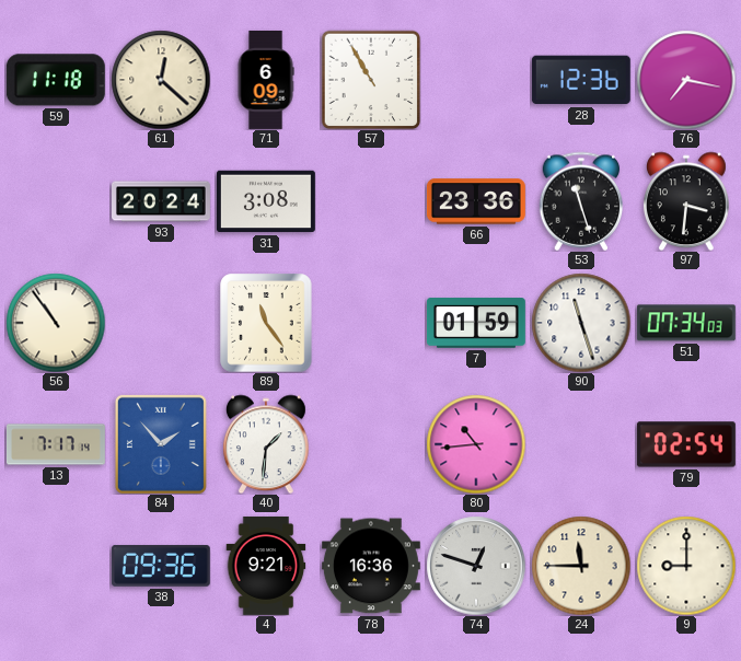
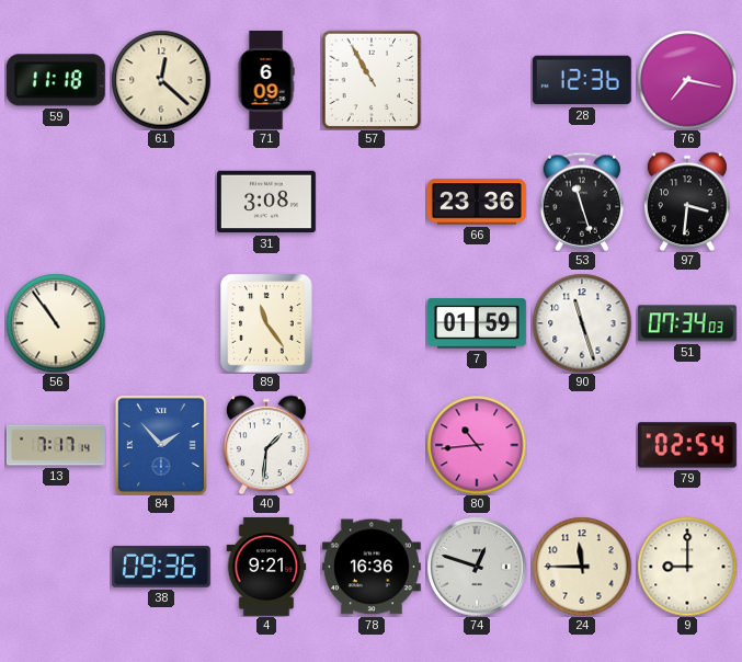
93: 20:24 -> none (162, 201)
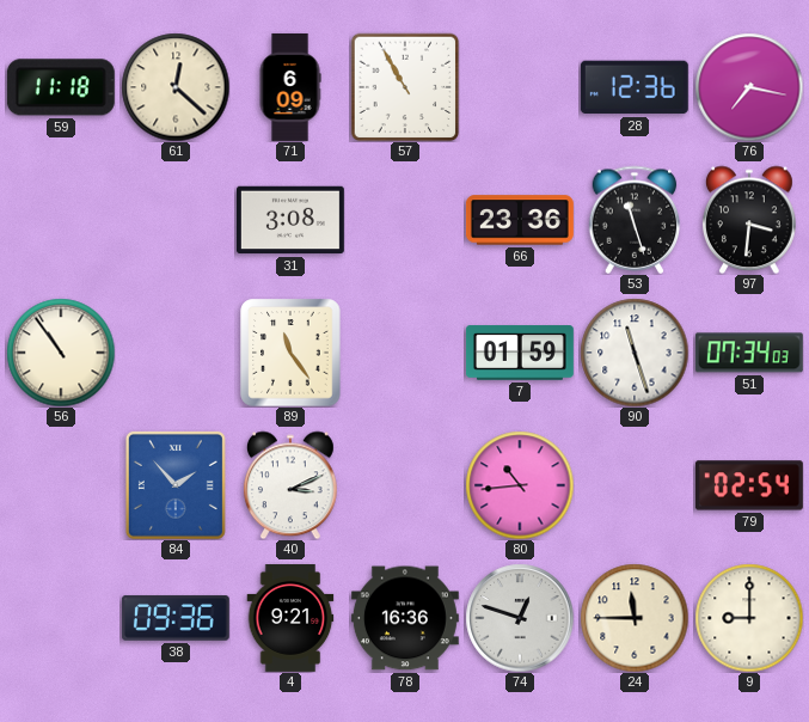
13: 7:17 -> none (56, 445)
40: 1:31 -> 3:11 (290, 485)
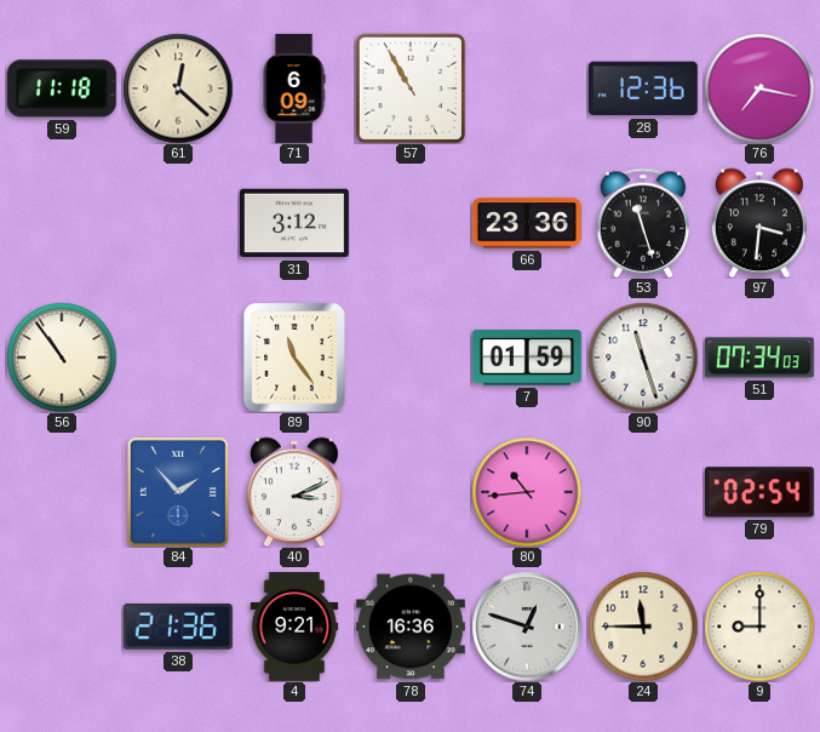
31: 3:08 -> 3:12 (294, 223)
38: 09:36 -> 21:36 (178, 627)
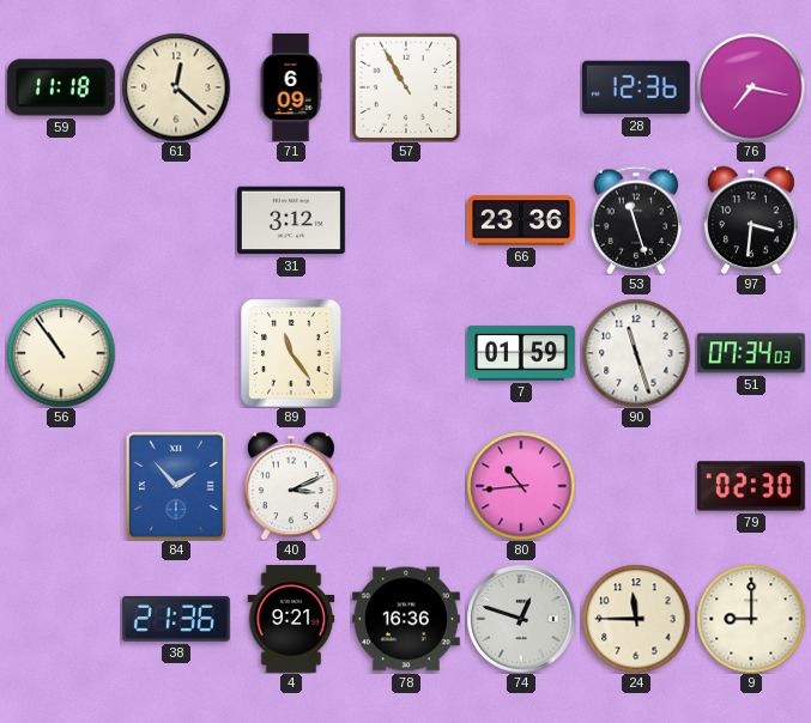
79: 02:54 -> 02:30 (751, 486)
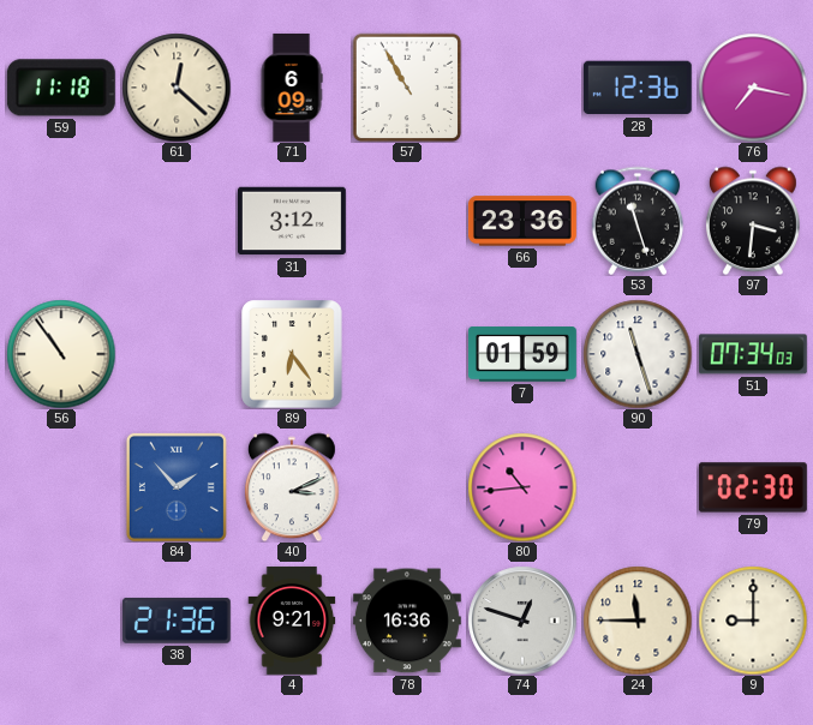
89: 11:24 -> 6:24 (292, 354)
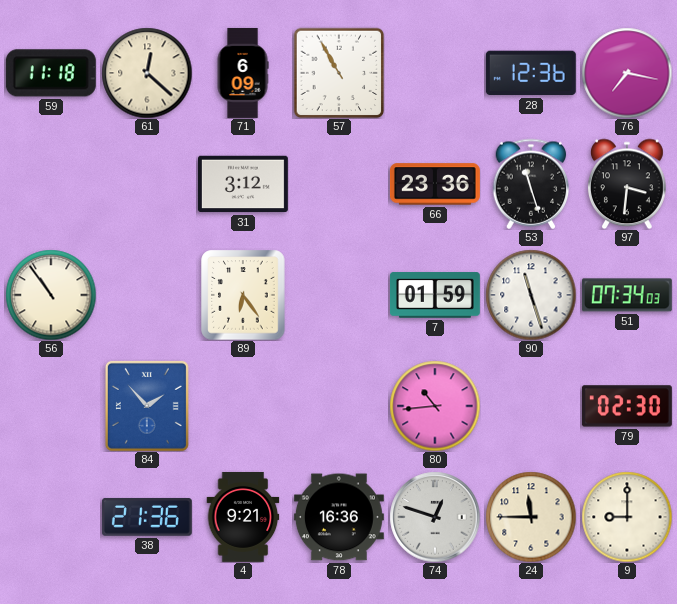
40: 3:11 -> none (292, 487)
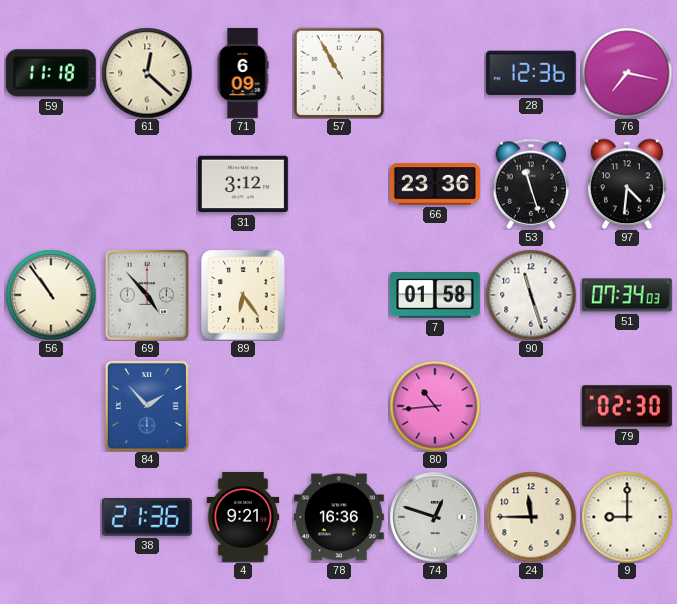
97: 3:31 -> 4:31 (627, 184)
69: none -> 4:53 (147, 295)
7: 01:59 -> 01:58 (435, 295)
